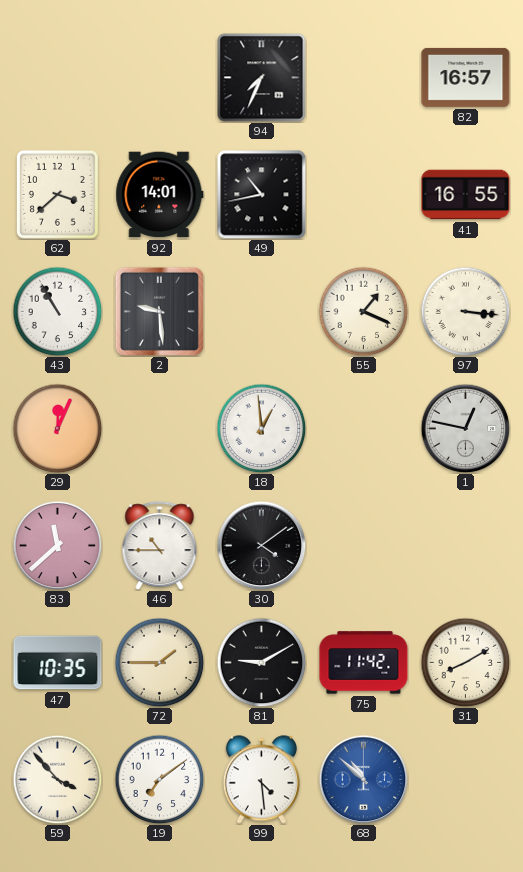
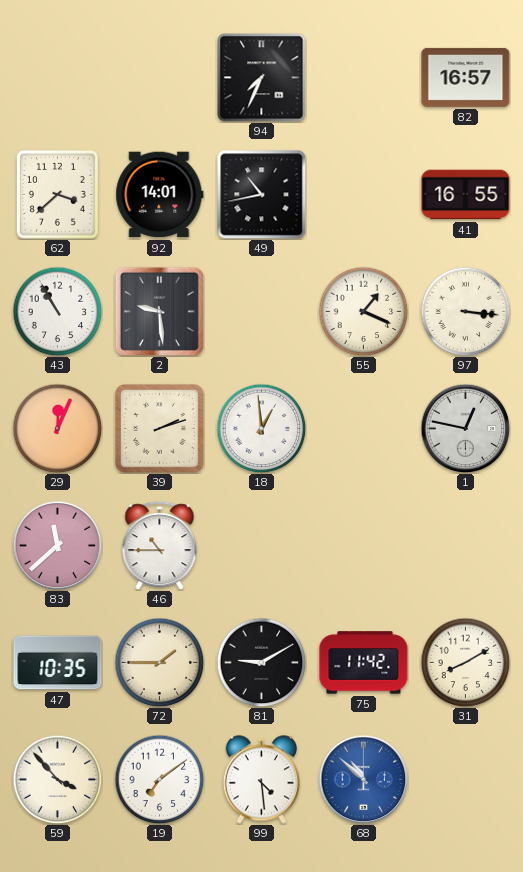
39: none -> 2:12 (160, 429)
30: 4:09 -> none (261, 545)
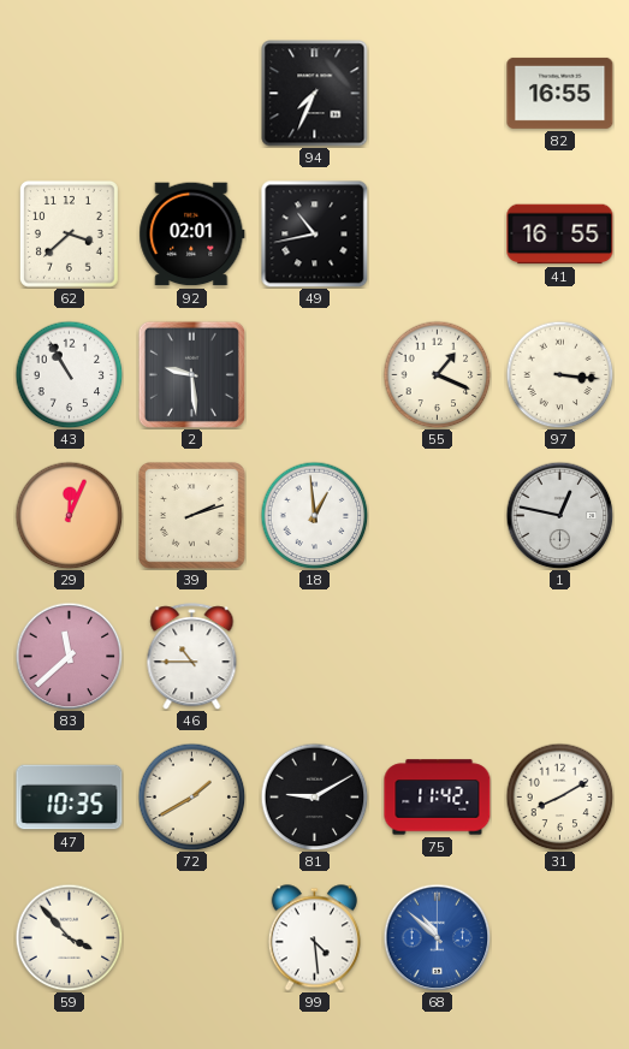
82: 16:57 -> 16:55 (560, 93)
92: 14:01 -> 02:01 (192, 235)
72: 1:45 -> 1:40 (191, 796)
19: 7:09 -> none (159, 779)
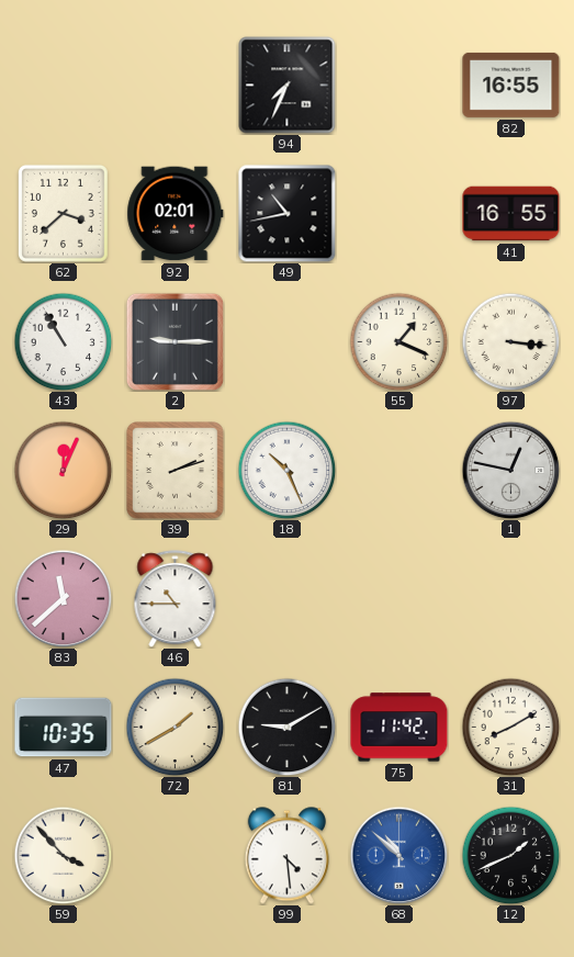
2: 9:29 -> 9:15 (175, 341)
18: 12:59 -> 10:26 (286, 470)
12: none -> 1:41 (510, 855)
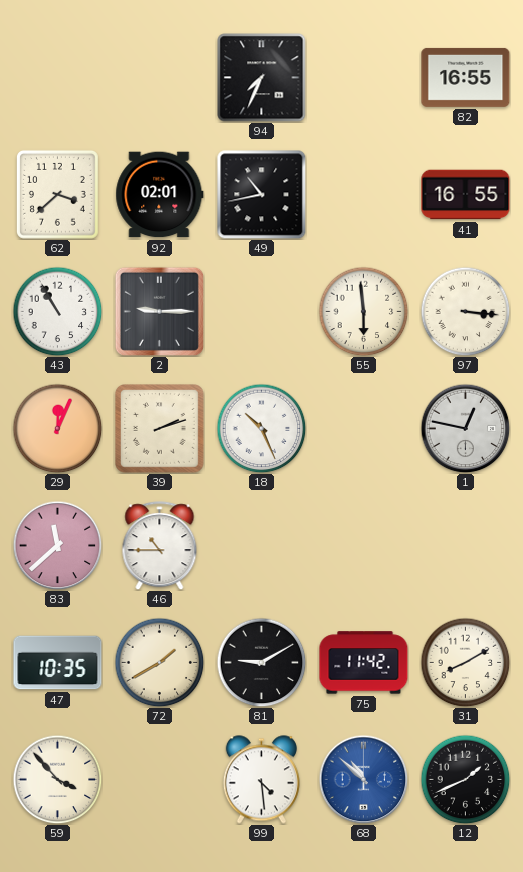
55: 1:19 -> 5:59 (363, 311)
